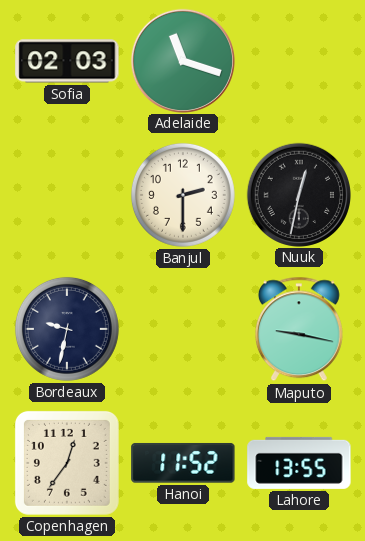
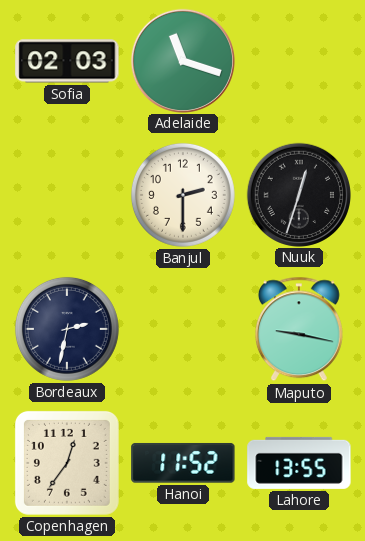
Nuuk: 12:32 -> 12:33 (298, 194)
Bordeaux: 9:32 -> 2:32 (67, 329)
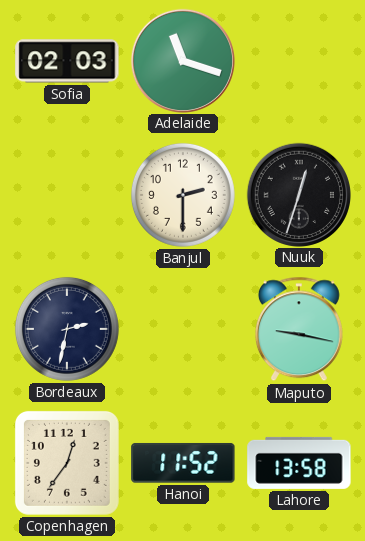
Lahore: 13:55 -> 13:58 (299, 463)
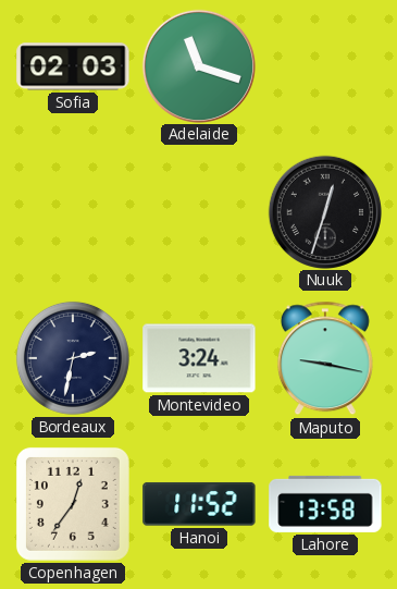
Banjul: 2:30 -> none (183, 195)
Montevideo: none -> 3:24 (199, 358)
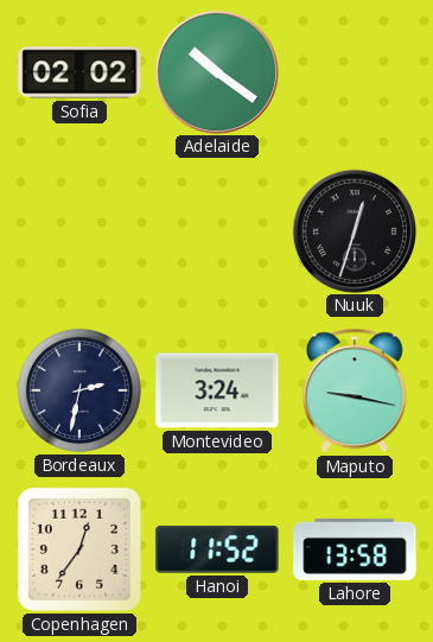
Sofia: 02:03 -> 02:02 (79, 72)
Adelaide: 11:18 -> 10:21 (216, 71)
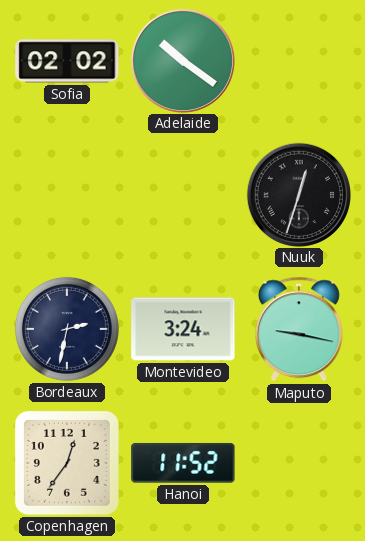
Lahore: 13:58 -> none (355, 549)
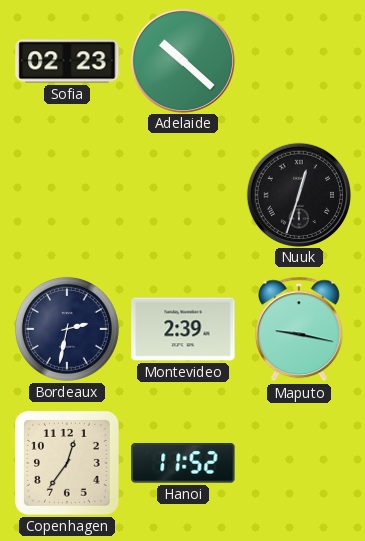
Sofia: 02:02 -> 02:23 (67, 61)
Adelaide: 10:21 -> 10:22 (182, 60)
Montevideo: 3:24 -> 2:39 (183, 329)
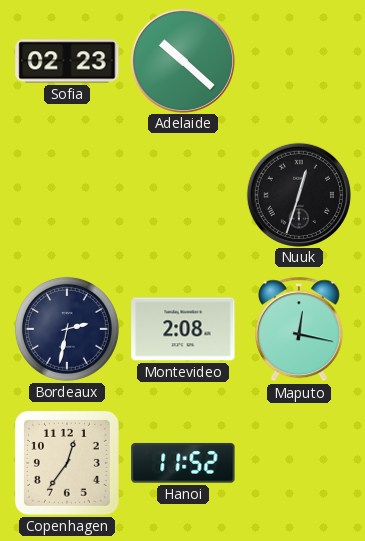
Montevideo: 2:39 -> 2:08 (183, 329)
Maputo: 9:17 -> 12:17 (299, 329)
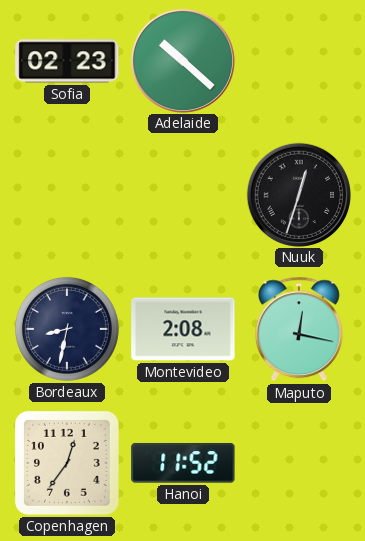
Bordeaux: 2:32 -> 8:32 (67, 329)
